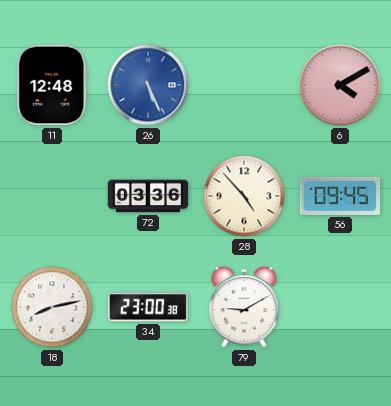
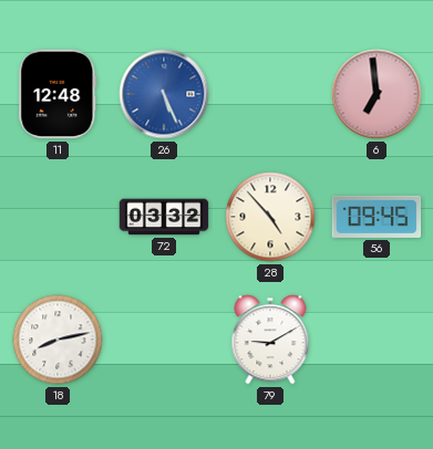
6: 4:10 -> 6:59 (377, 94)
72: 03:36 -> 03:32 (164, 217)
34: 23:00 -> none (148, 307)
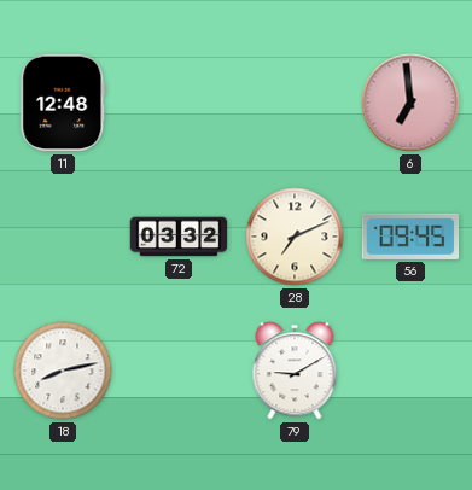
26: 5:26 -> none (164, 94)
28: 4:53 -> 7:11 (295, 237)
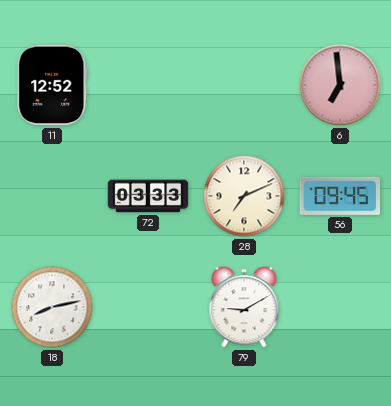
11: 12:48 -> 12:52 (52, 85)
72: 03:32 -> 03:33 (148, 196)
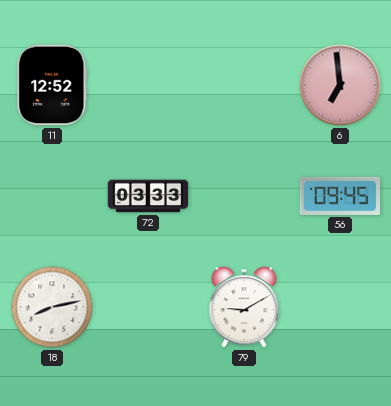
28: 7:11 -> none (244, 196)
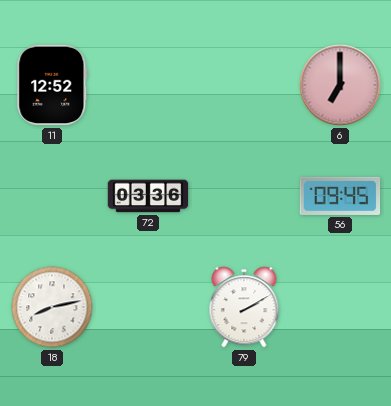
6: 6:59 -> 7:00 (340, 85)
72: 03:33 -> 03:36 (148, 196)
79: 9:10 -> 2:10 (244, 307)
